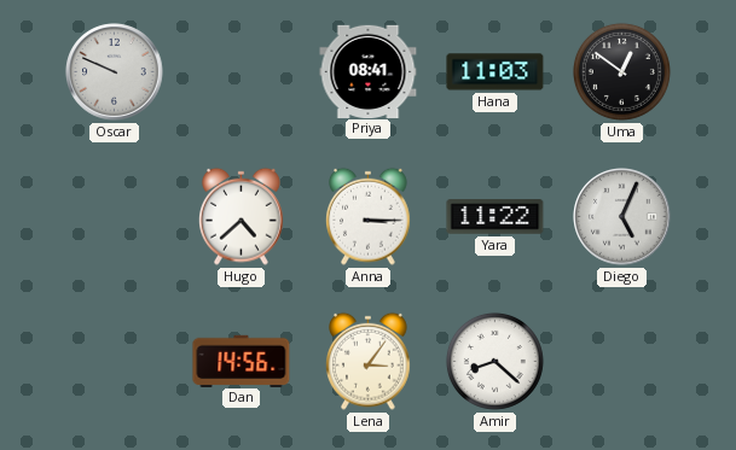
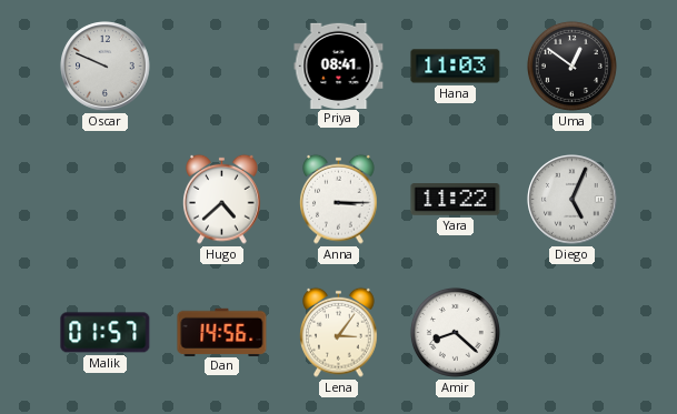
Malik: none -> 01:57 (106, 333)
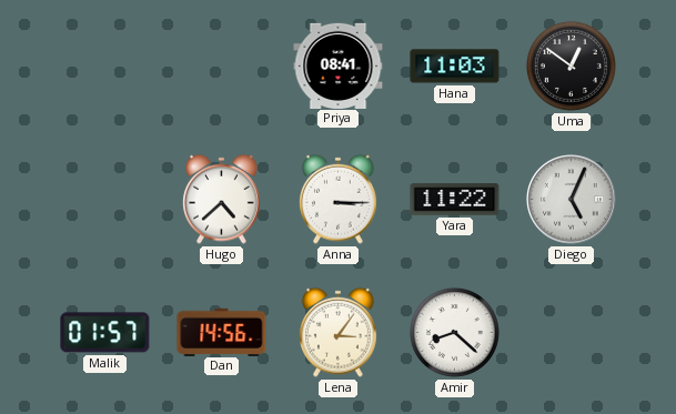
Oscar: 9:49 -> none (106, 67)
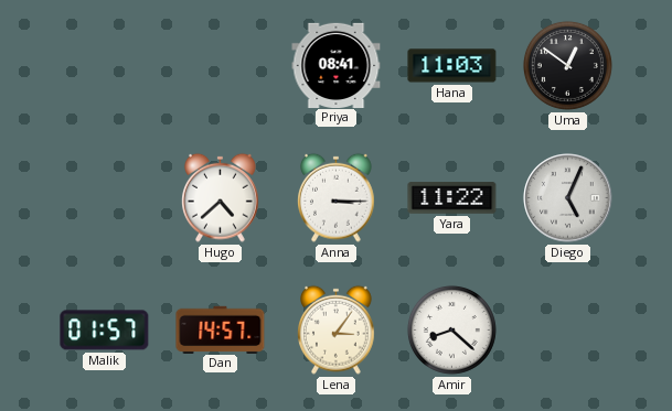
Dan: 14:56 -> 14:57 (221, 329)
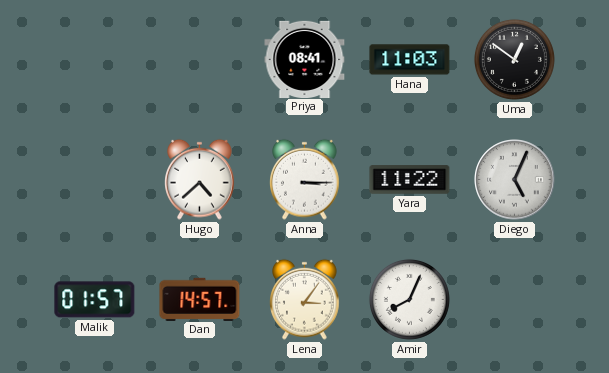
Amir: 8:22 -> 8:04 (409, 299)
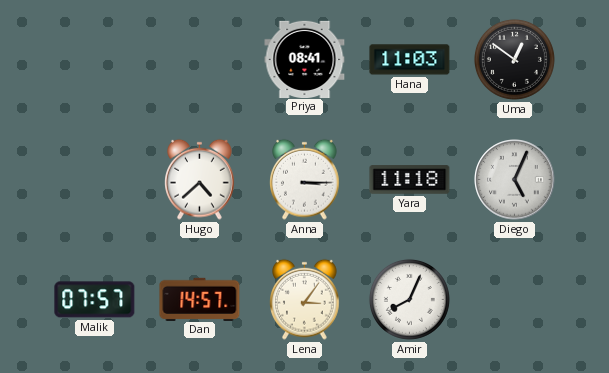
Yara: 11:22 -> 11:18 (410, 180)
Malik: 01:57 -> 07:57 (95, 300)
